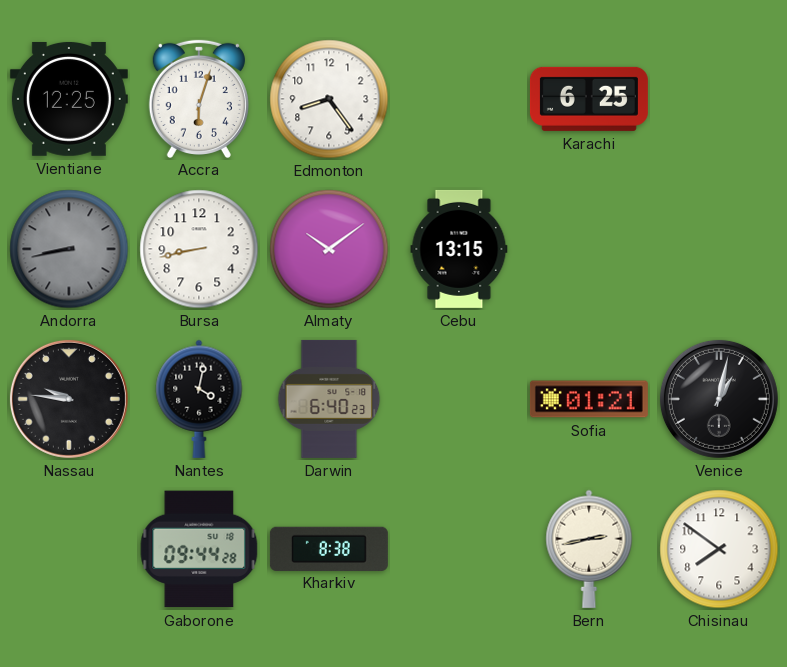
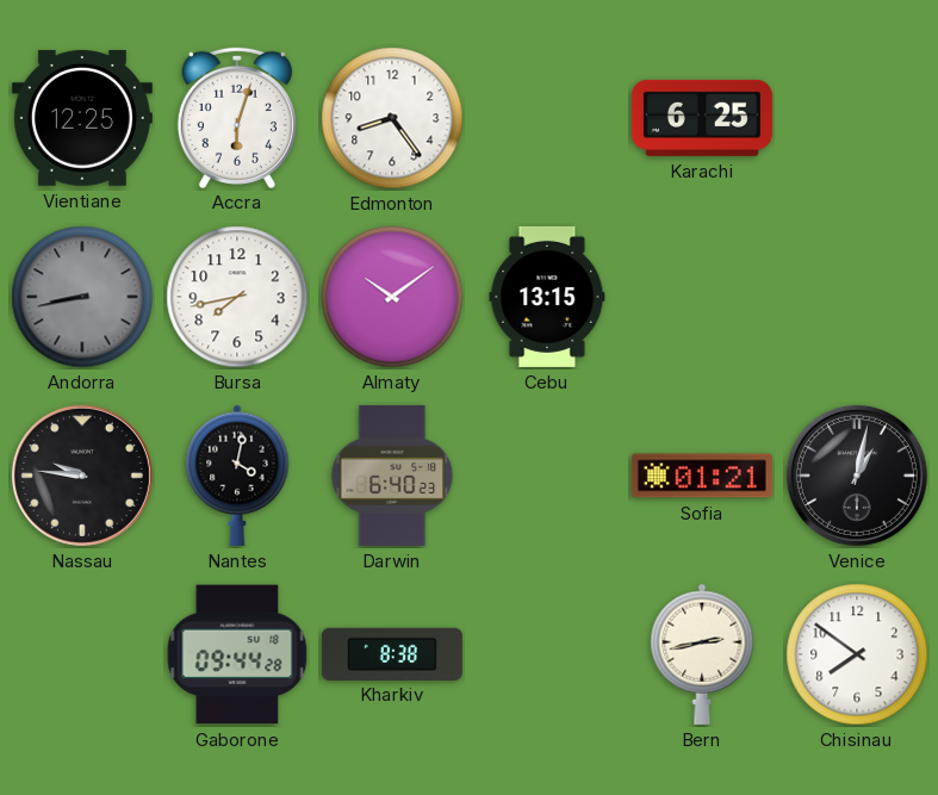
Bursa: 8:43 -> 7:43 (237, 297)
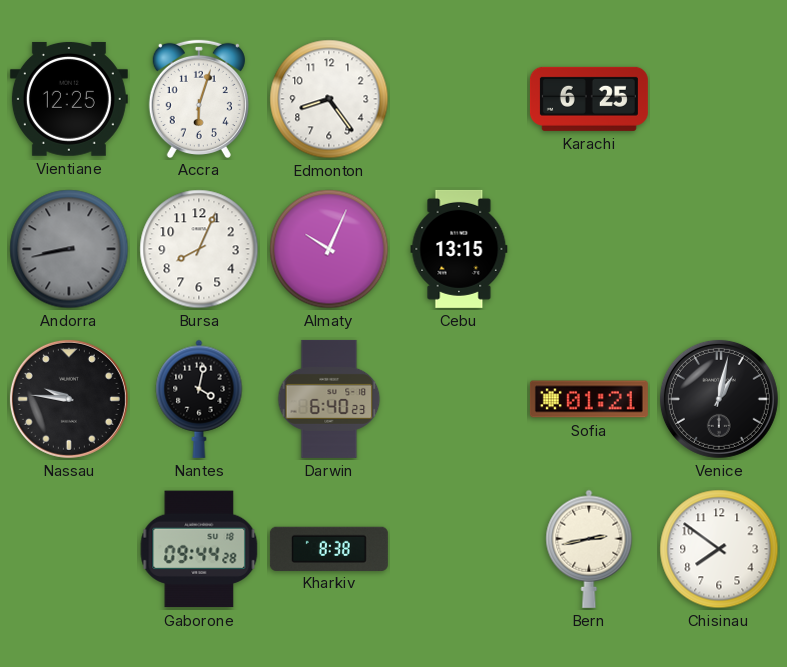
Bursa: 7:43 -> 8:04 (199, 249)
Almaty: 10:09 -> 10:04 (329, 249)
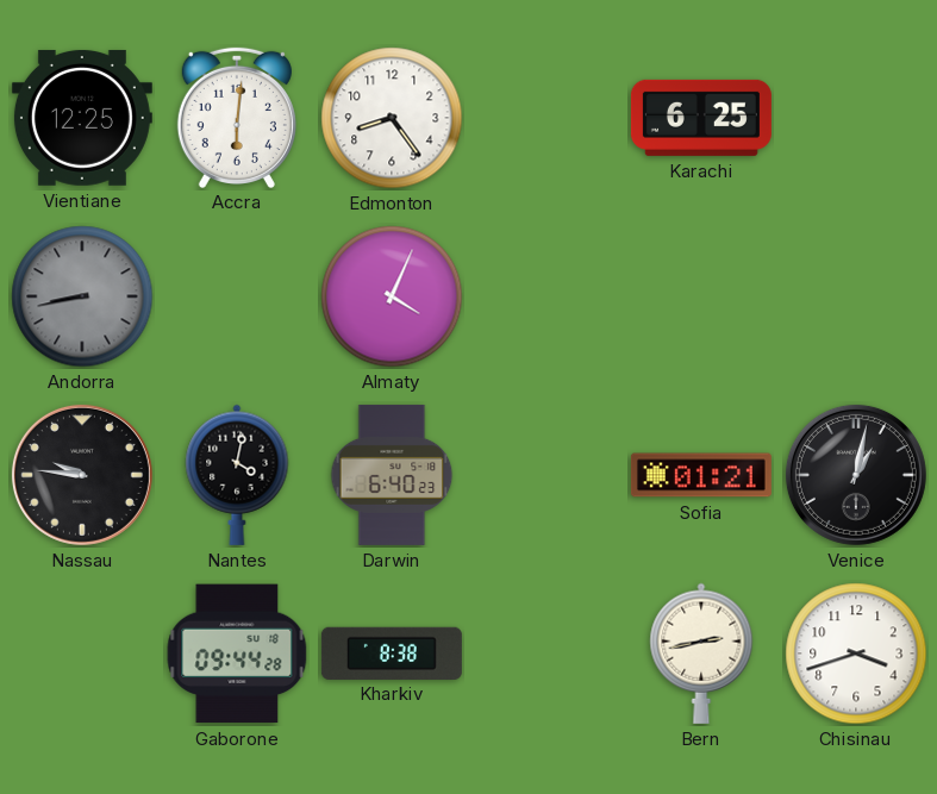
Accra: 6:03 -> 6:01 (237, 117)
Bursa: 8:04 -> none (199, 249)
Almaty: 10:04 -> 4:04 (392, 296)
Cebu: 13:15 -> none (459, 249)
Chisinau: 7:51 -> 3:42 (856, 654)
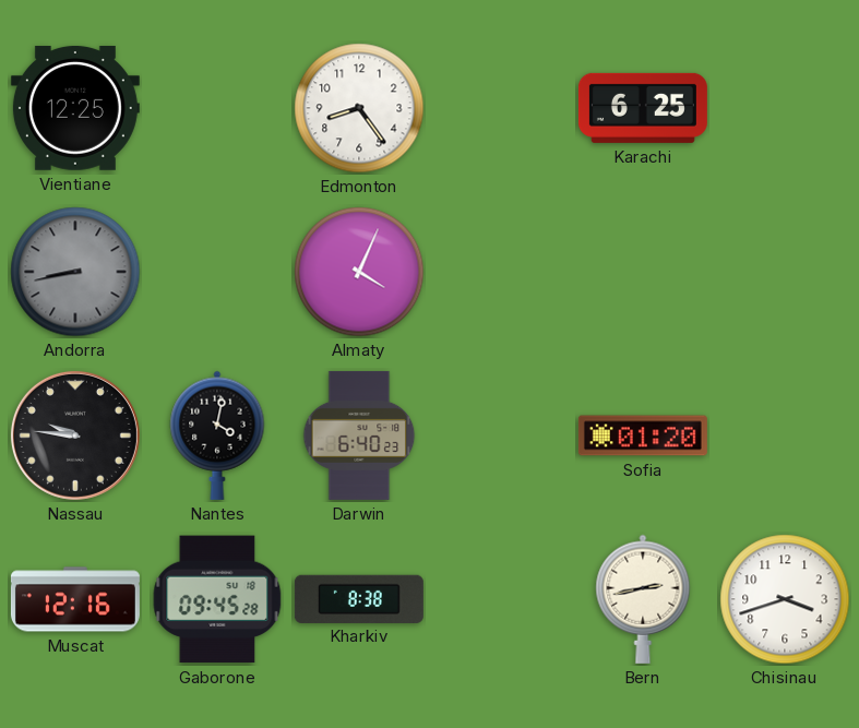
Accra: 6:01 -> none (237, 117)
Sofia: 01:21 -> 01:20 (643, 435)
Venice: 1:02 -> none (856, 475)
Muscat: none -> 12:16 (75, 599)
Gaborone: 09:44 -> 09:45 (217, 599)
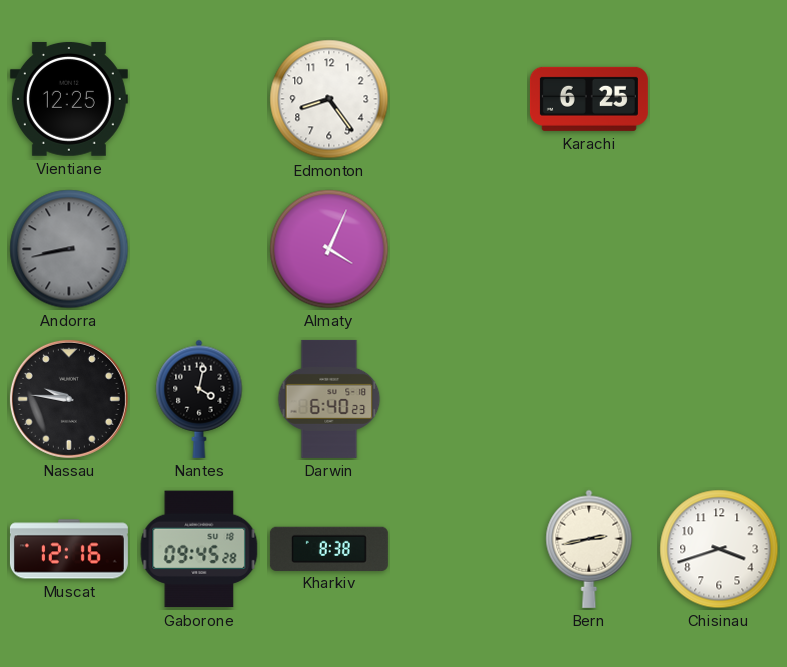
Sofia: 01:20 -> none (643, 435)
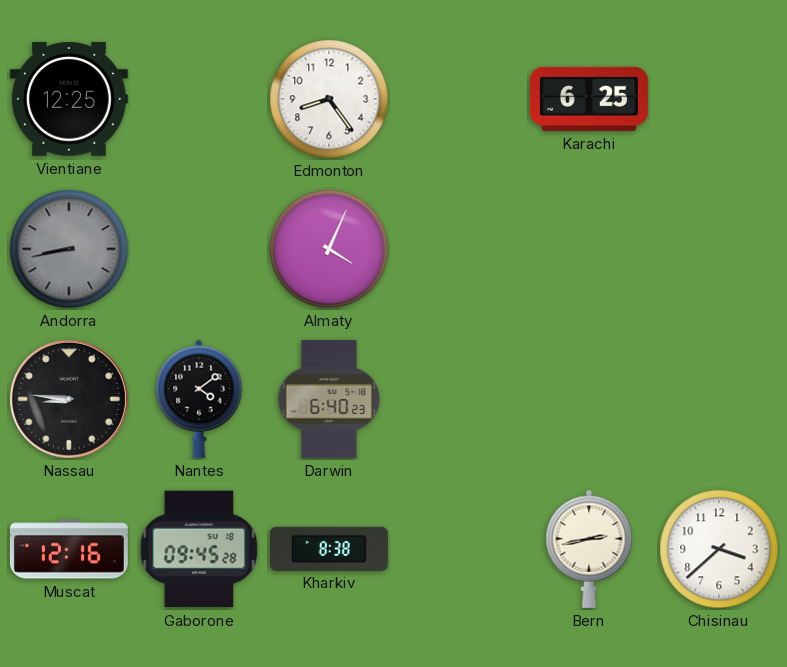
Nassau: 9:46 -> 8:46 (69, 399)
Nantes: 4:02 -> 4:09 (199, 399)
Chisinau: 3:42 -> 3:38 (719, 549)
